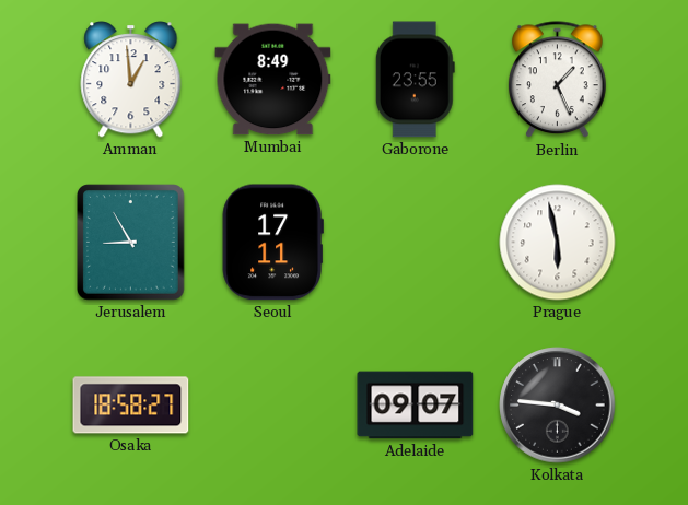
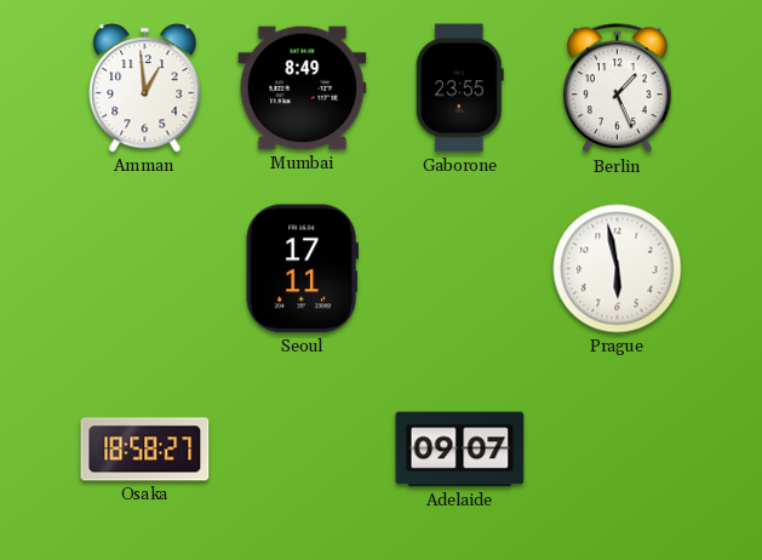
Jerusalem: 8:55 -> none (131, 243)
Kolkata: 3:46 -> none (558, 406)
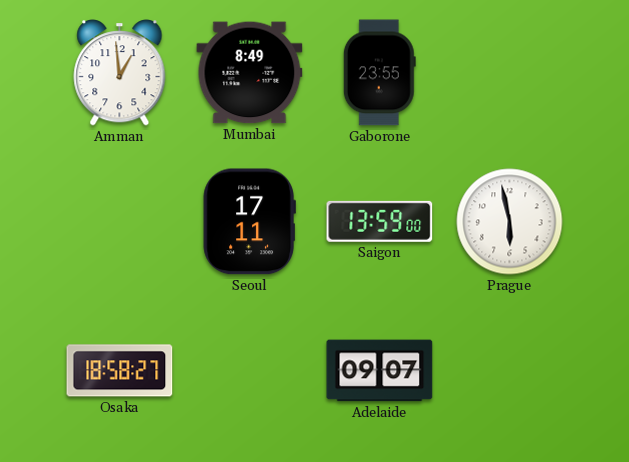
Berlin: 1:26 -> none (618, 88)
Saigon: none -> 13:59 (380, 221)
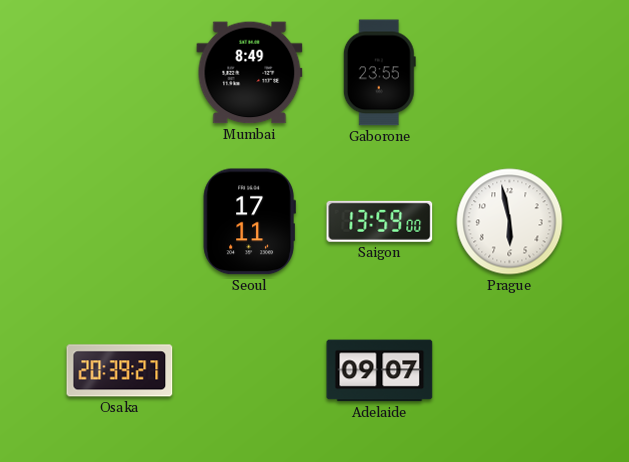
Amman: 12:59 -> none (120, 73)
Osaka: 18:58 -> 20:39 (120, 371)
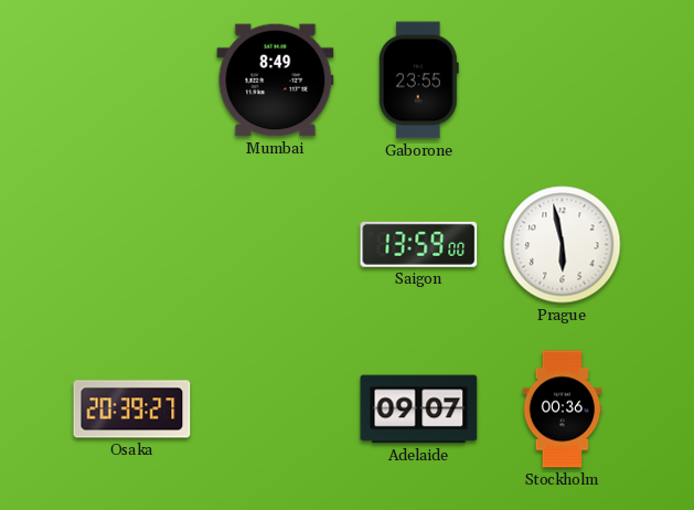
Seoul: 17:11 -> none (249, 222)
Stockholm: none -> 00:36 (563, 410)
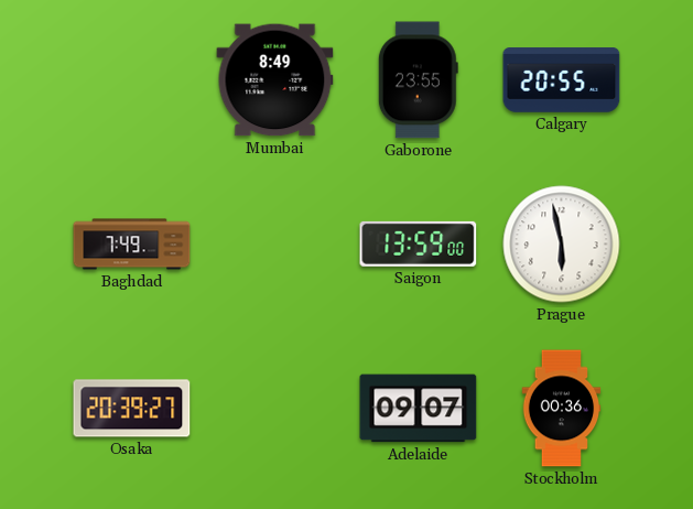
Calgary: none -> 20:55 (562, 80)
Baghdad: none -> 7:49 (132, 245)
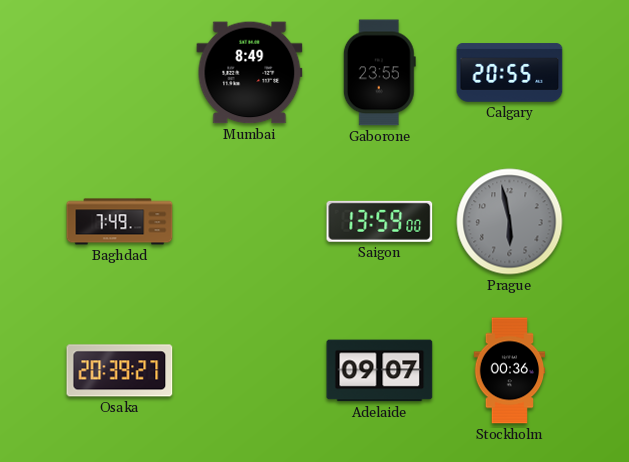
Prague dial: white -> grey (510, 222)
